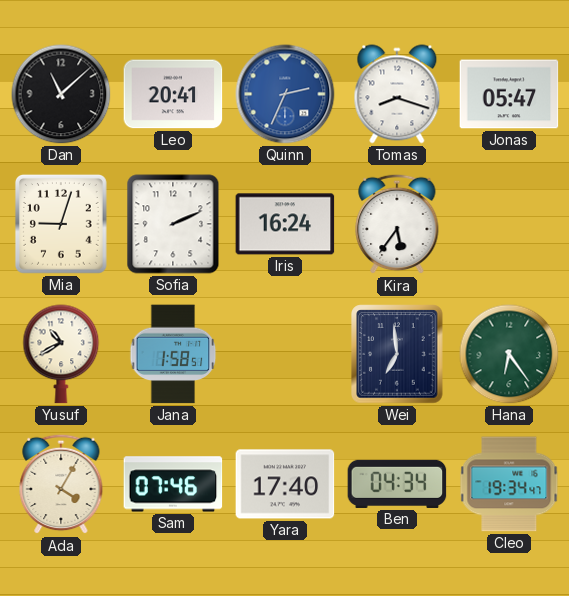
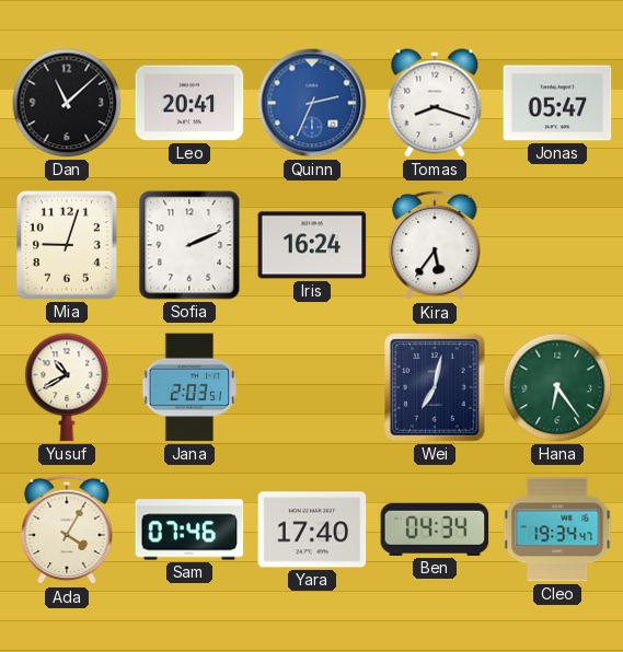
Jana: 1:58 -> 2:03 (189, 387)
Wei: 6:59 -> 7:02 (435, 387)
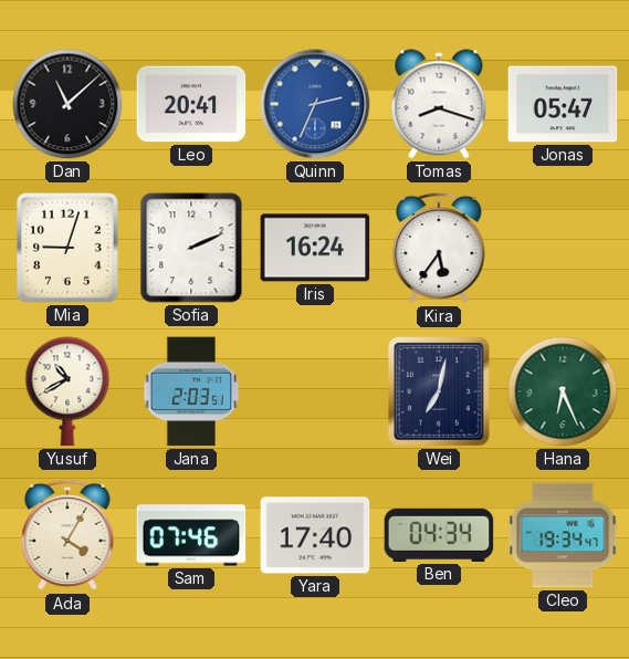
Hana: 6:24 -> 6:26 (563, 391)
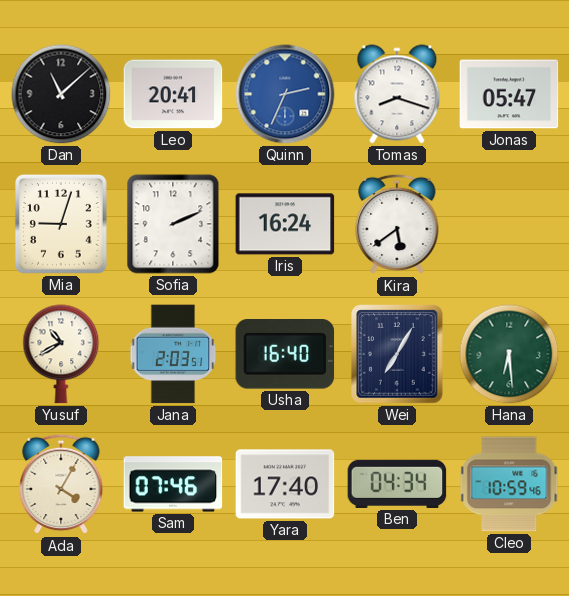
Kira: 5:36 -> 5:39 (397, 224)
Usha: none -> 16:40 (285, 355)
Wei: 7:02 -> 7:05 (397, 354)
Hana: 6:26 -> 6:29 (509, 354)
Cleo: 19:34 -> 10:59 (509, 484)
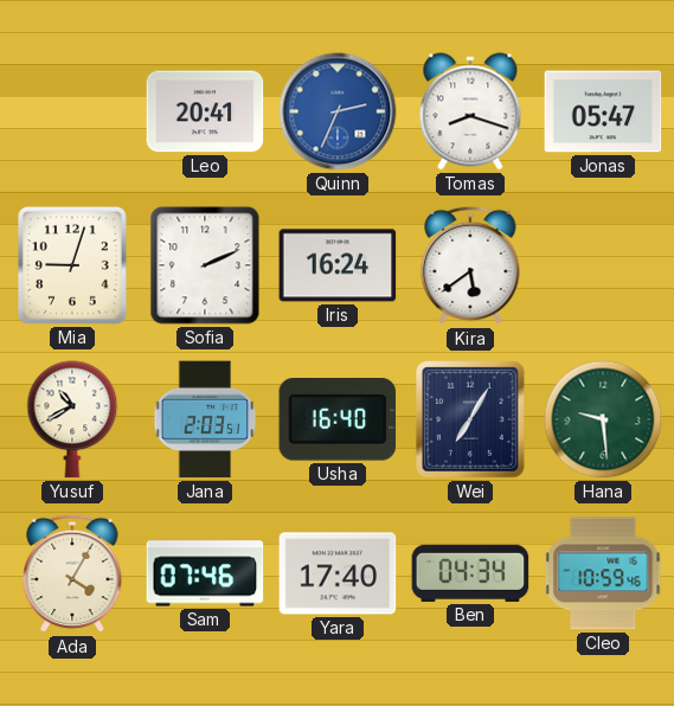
Dan: 11:08 -> none (61, 94)
Hana: 6:29 -> 9:29 (603, 419)
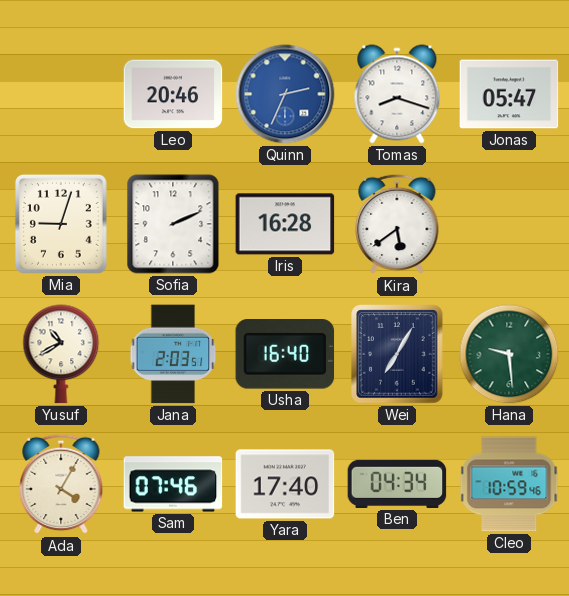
Leo: 20:41 -> 20:46 (173, 94)
Iris: 16:24 -> 16:28 (285, 224)
